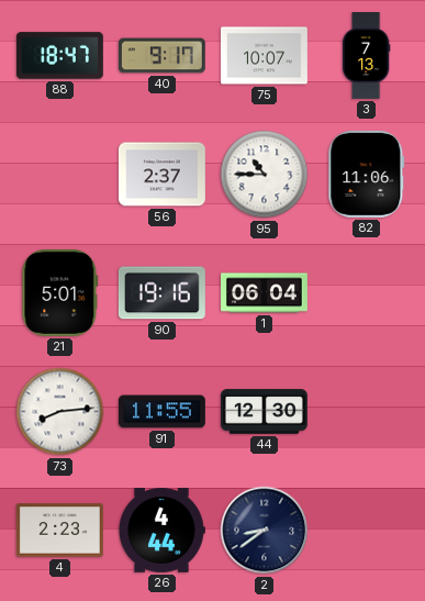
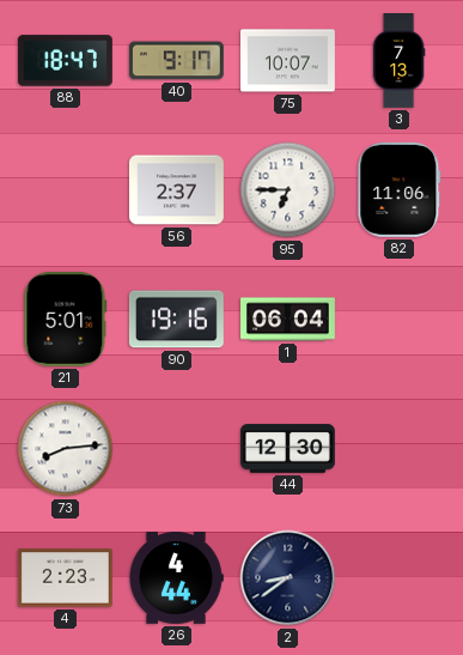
95: 10:45 -> 6:45 (288, 190)
91: 11:55 -> none (161, 412)
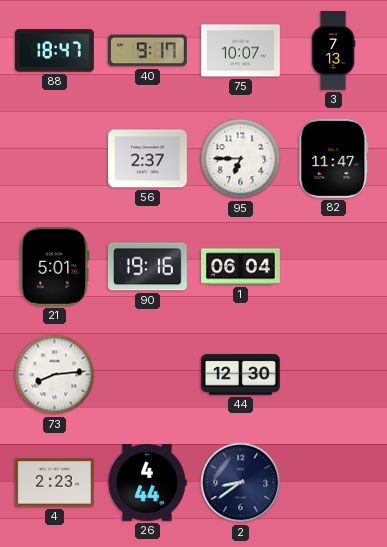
82: 11:06 -> 11:47 (334, 158)
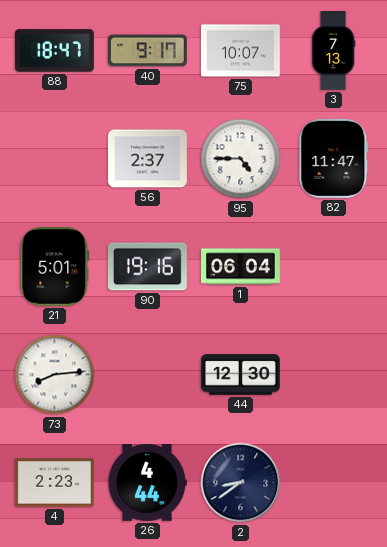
95: 6:45 -> 4:45 (241, 159)
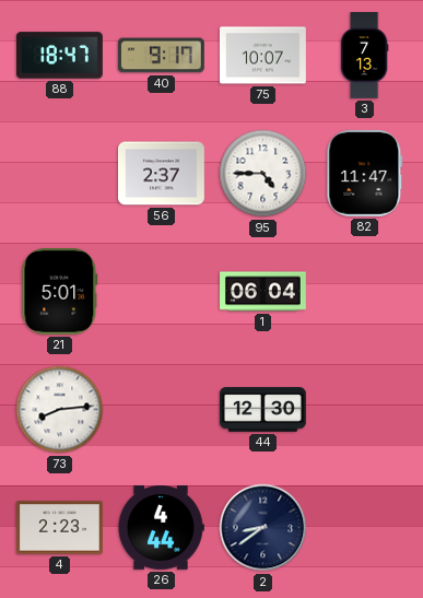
90: 19:16 -> none (147, 267)
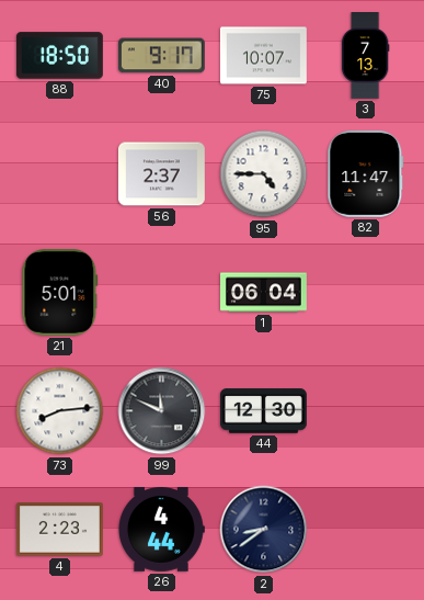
88: 18:47 -> 18:50 (59, 56)
99: none -> 11:49 (162, 411)
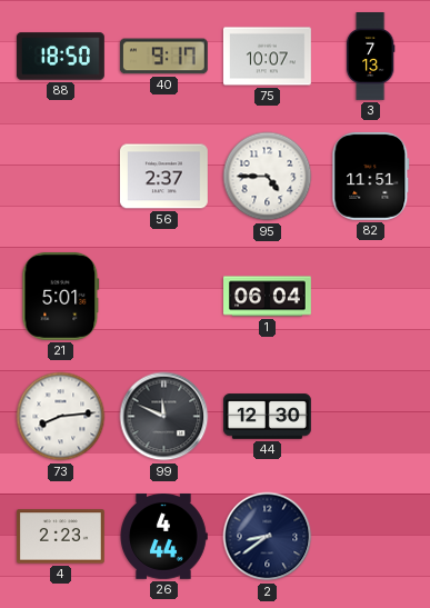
82: 11:47 -> 11:51 (371, 176)
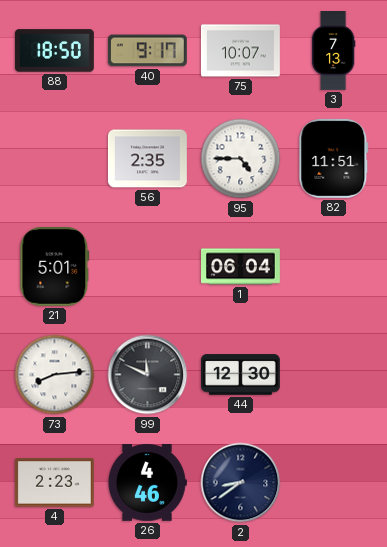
56: 2:37 -> 2:35 (147, 159)
26: 4:44 -> 4:46 (147, 483)
